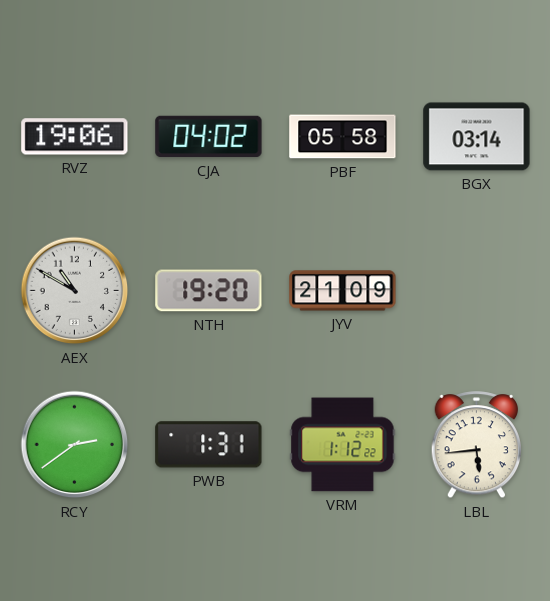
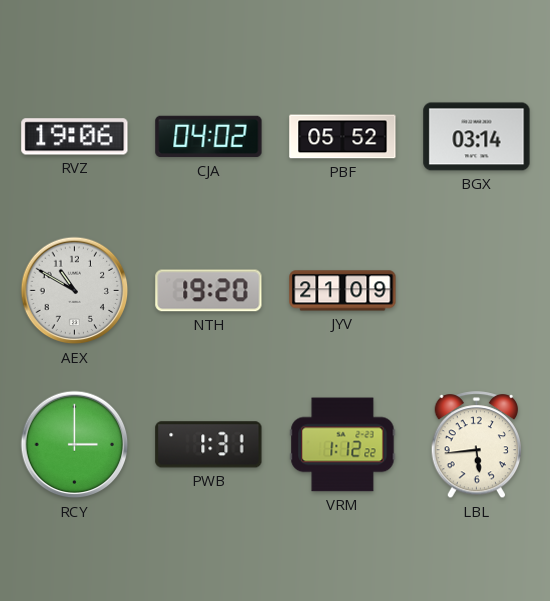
PBF: 05:58 -> 05:52 (343, 137)
RCY: 2:39 -> 3:00 (75, 445)
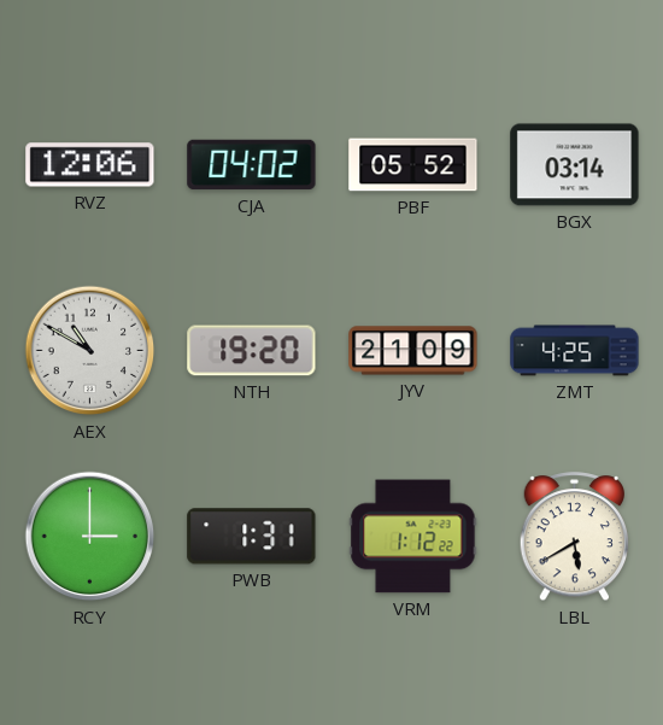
RVZ: 19:06 -> 12:06 (90, 165)
ZMT: none -> 4:25 (575, 351)
LBL: 5:44 -> 5:40 (575, 537)
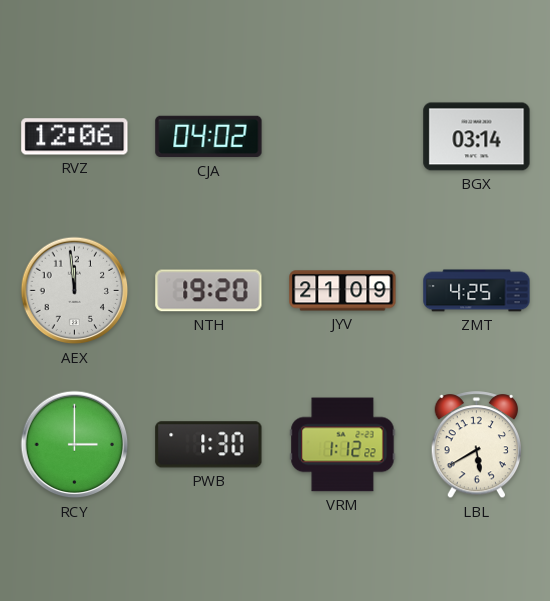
PBF: 05:52 -> none (413, 165)
AEX: 10:50 -> 11:59 (75, 291)
PWB: 1:31 -> 1:30 (209, 445)
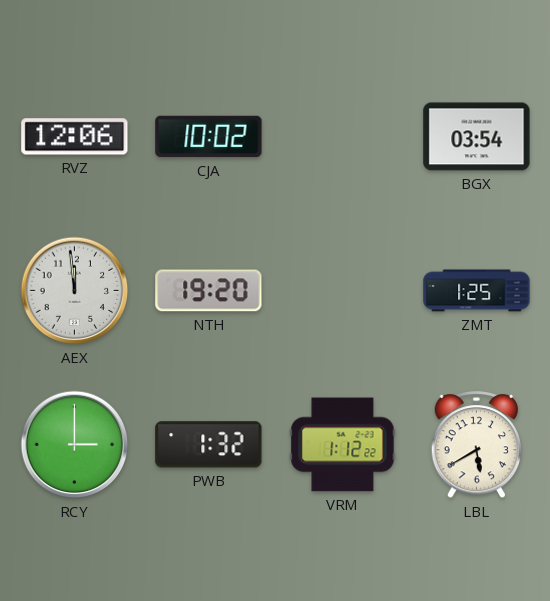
CJA: 04:02 -> 10:02 (209, 137)
BGX: 03:14 -> 03:54 (477, 137)
JYV: 21:09 -> none (343, 291)
ZMT: 4:25 -> 1:25 (477, 291)
PWB: 1:30 -> 1:32 (209, 445)
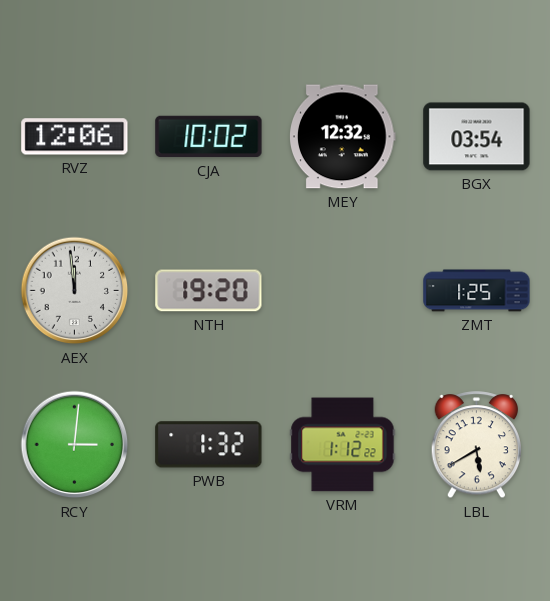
MEY: none -> 12:32 (343, 137)
RCY: 3:00 -> 3:01 (75, 445)
